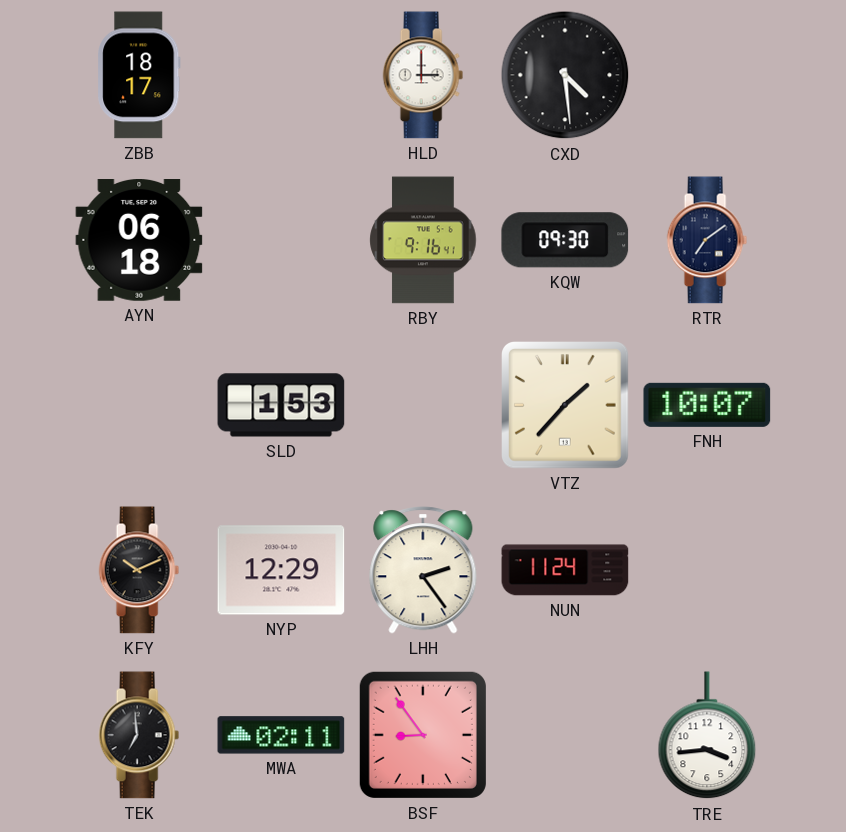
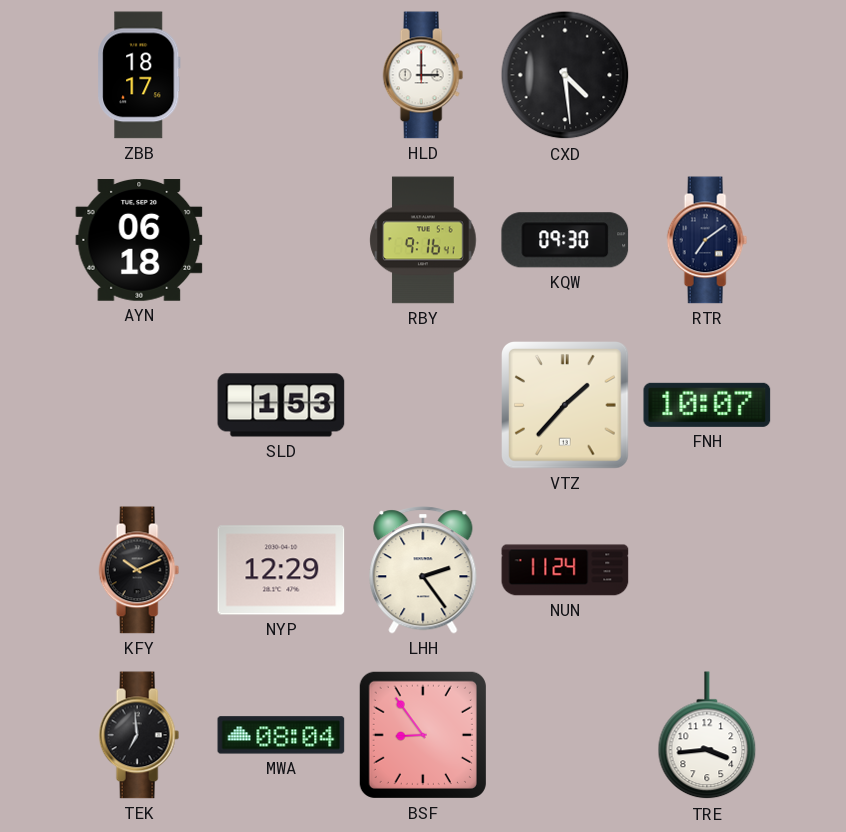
MWA: 02:11 -> 08:04 (281, 735)
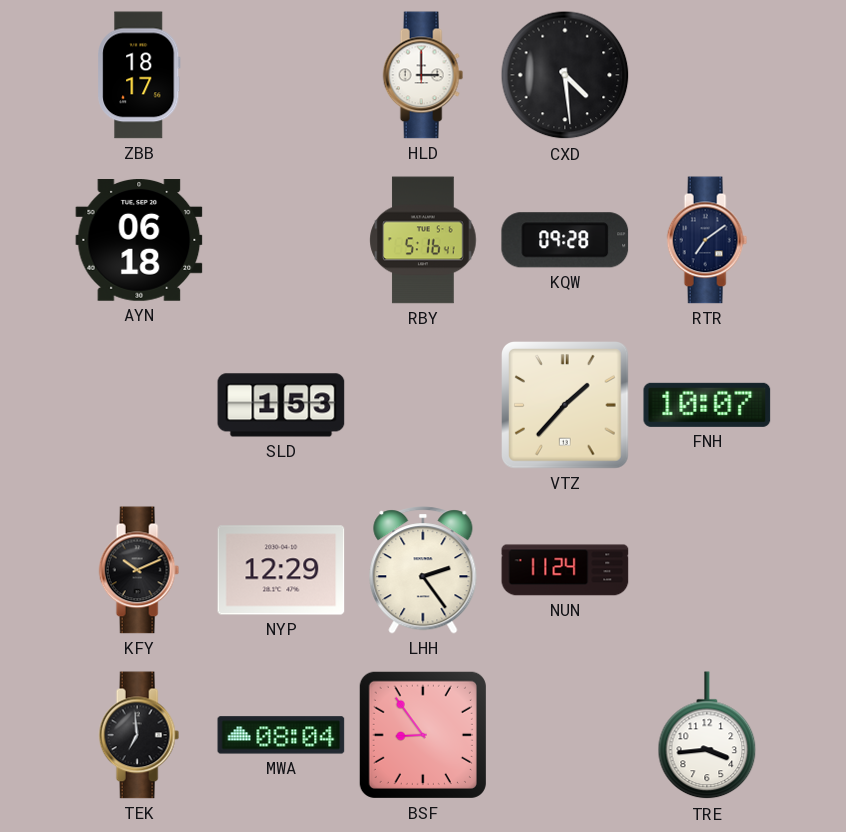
RBY: 9:16 -> 5:16 (423, 240)
KQW: 09:30 -> 09:28 (565, 240)
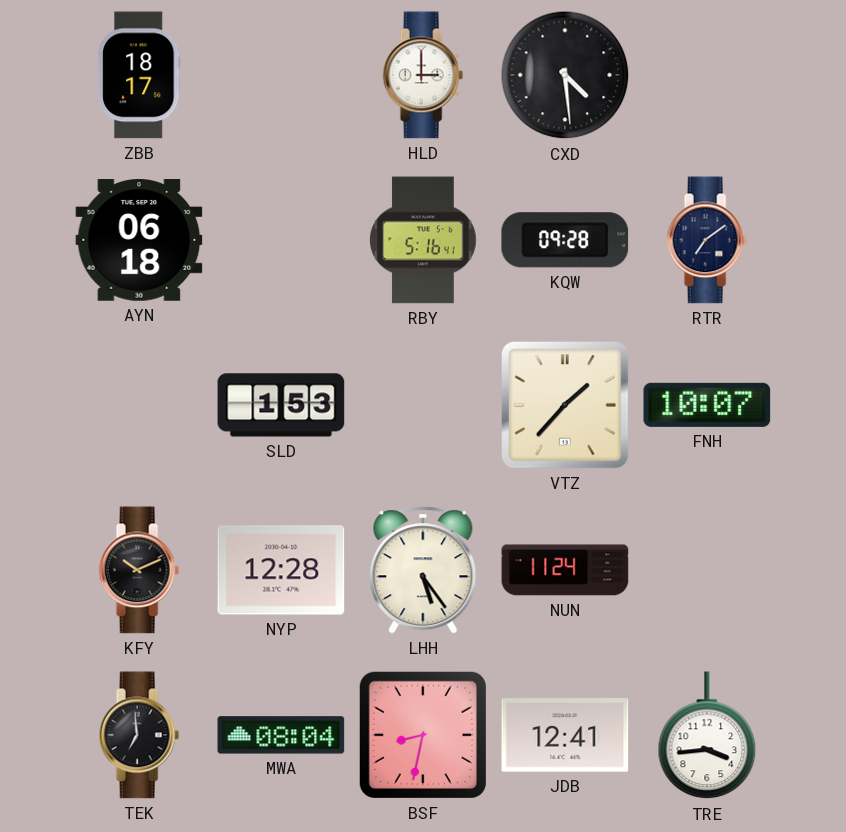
NYP: 12:29 -> 12:28 (281, 570)
LHH: 2:24 -> 5:24 (423, 570)
BSF: 8:54 -> 8:32 (423, 735)
JDB: none -> 12:41 (565, 735)
